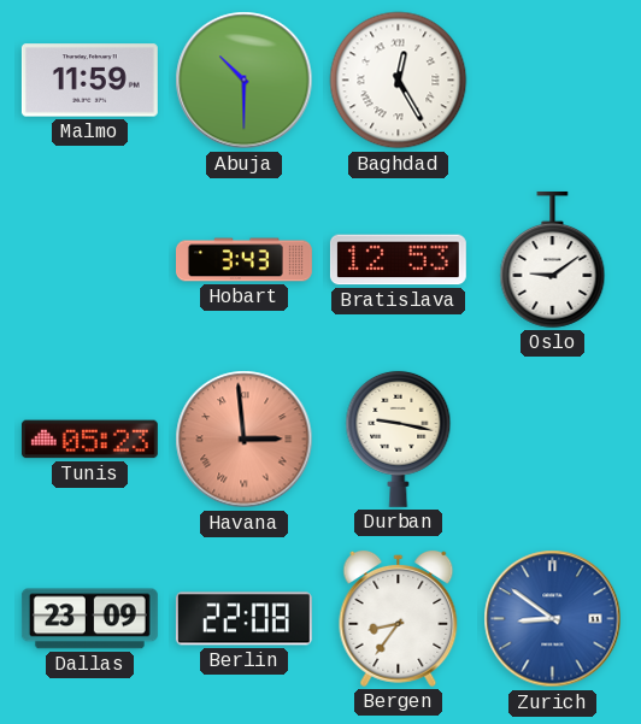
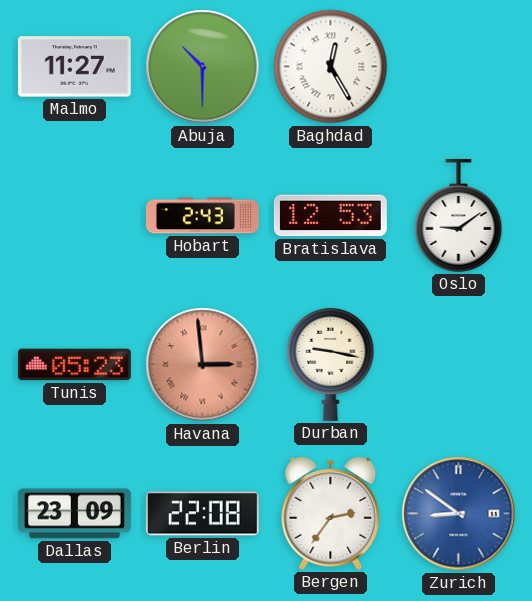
Malmo: 11:59 -> 11:27 (74, 67)
Hobart: 3:43 -> 2:43 (203, 216)
Bergen: 8:36 -> 2:36 (331, 513)
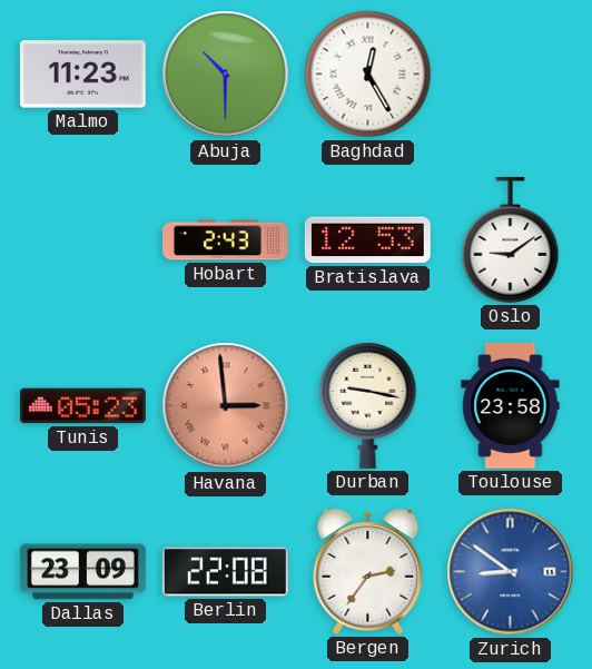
Malmo: 11:27 -> 11:23 (82, 75)
Toulouse: none -> 23:58 (511, 405)
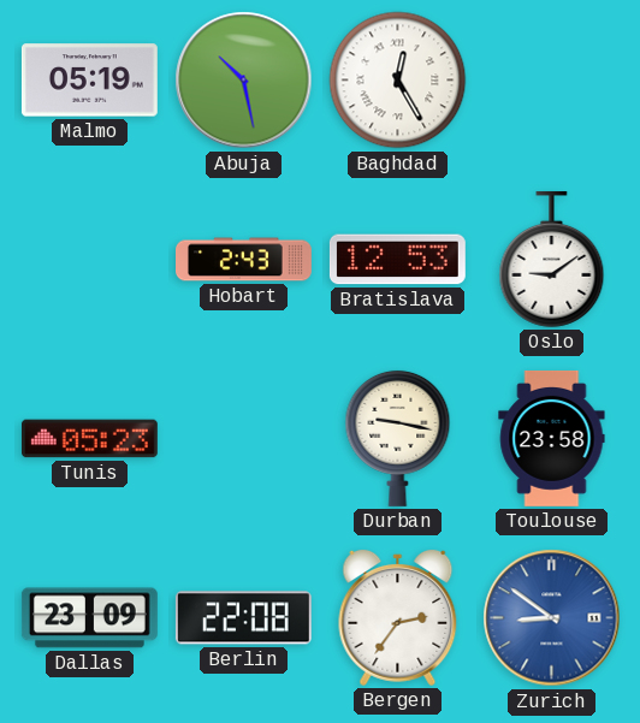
Malmo: 11:23 -> 05:19 (89, 81)
Abuja: 10:30 -> 10:28 (244, 81)
Havana: 2:59 -> none (226, 406)
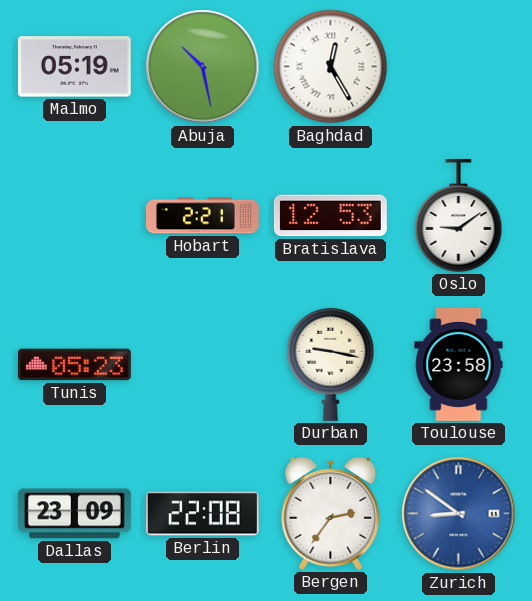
Hobart: 2:43 -> 2:21 (203, 216)
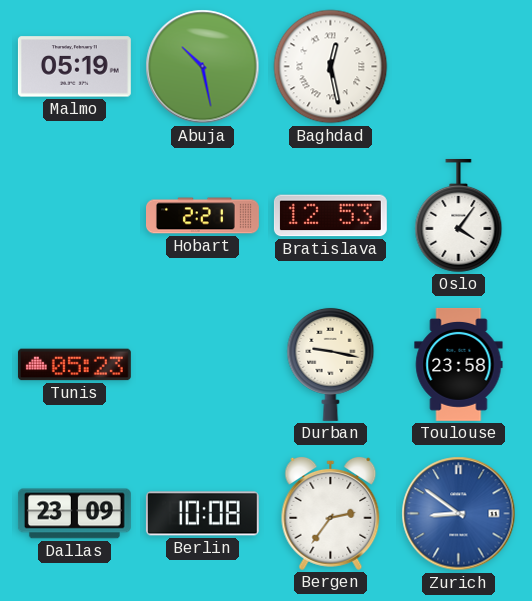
Baghdad: 12:25 -> 12:28 (331, 67)
Oslo: 9:09 -> 4:06 (459, 215)
Berlin: 22:08 -> 10:08 (202, 514)
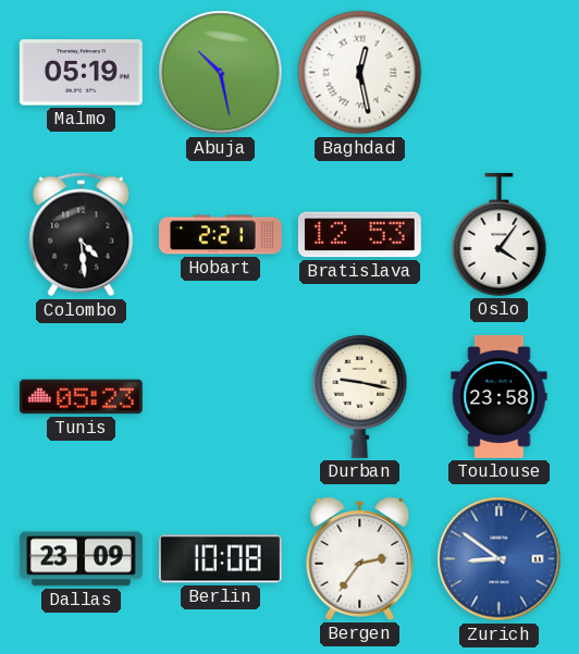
Colombo: none -> 4:29 (82, 235)
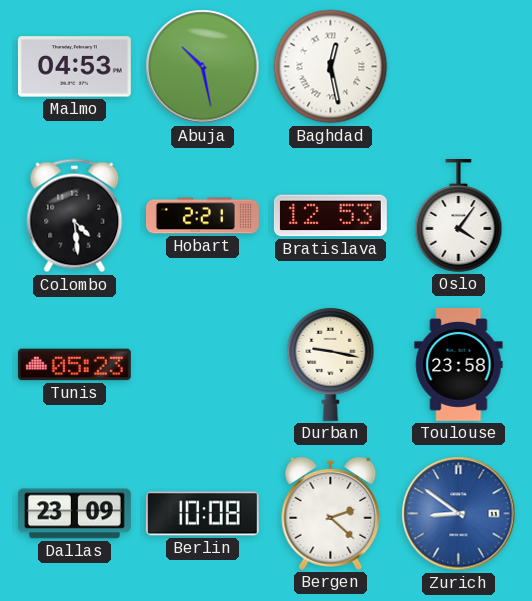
Malmo: 05:19 -> 04:53 (74, 67)
Bergen: 2:36 -> 2:22 (331, 513)
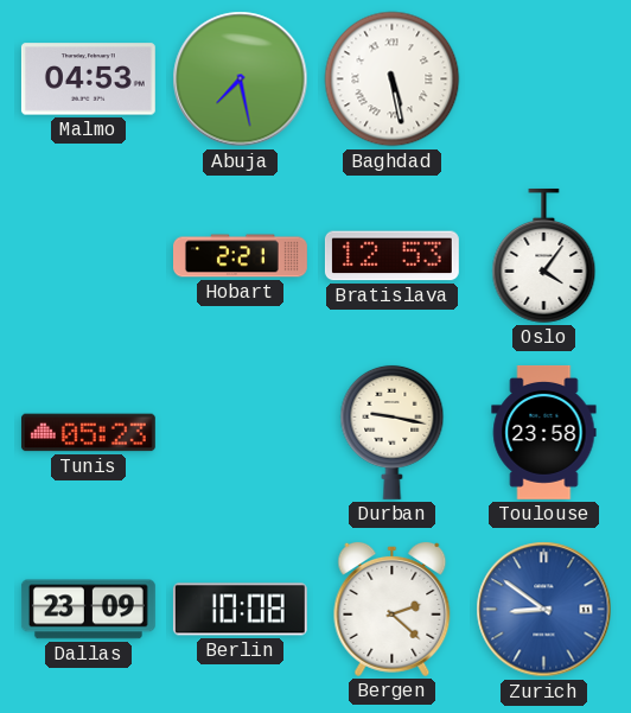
Abuja: 10:28 -> 7:28 (241, 79)
Baghdad: 12:28 -> 5:28 (393, 79)
Colombo: 4:29 -> none (75, 216)
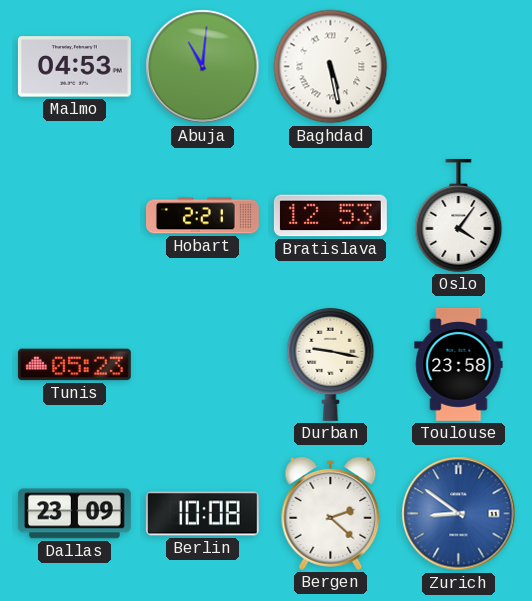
Abuja: 7:28 -> 11:01 (203, 67)
